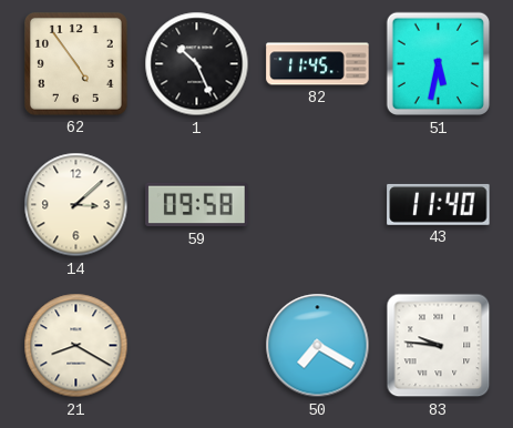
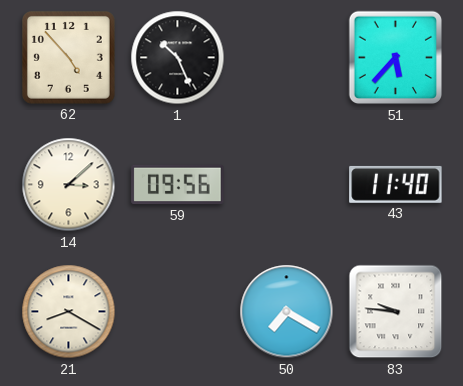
62: 4:54 -> 4:53 (68, 57)
82: 11:45 -> none (318, 64)
51: 5:32 -> 5:37 (396, 58)
59: 09:58 -> 09:56 (178, 185)
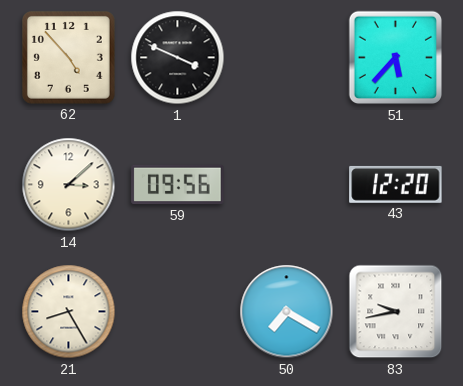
1: 10:26 -> 3:49 (178, 58)
43: 11:40 -> 12:20 (396, 184)
21: 8:20 -> 8:25 (69, 312)
83: 9:46 -> 9:43 (396, 312)
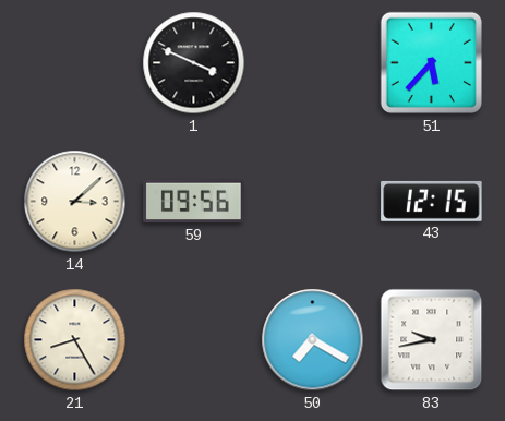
62: 4:53 -> none (68, 57)
43: 12:20 -> 12:15 (432, 201)
